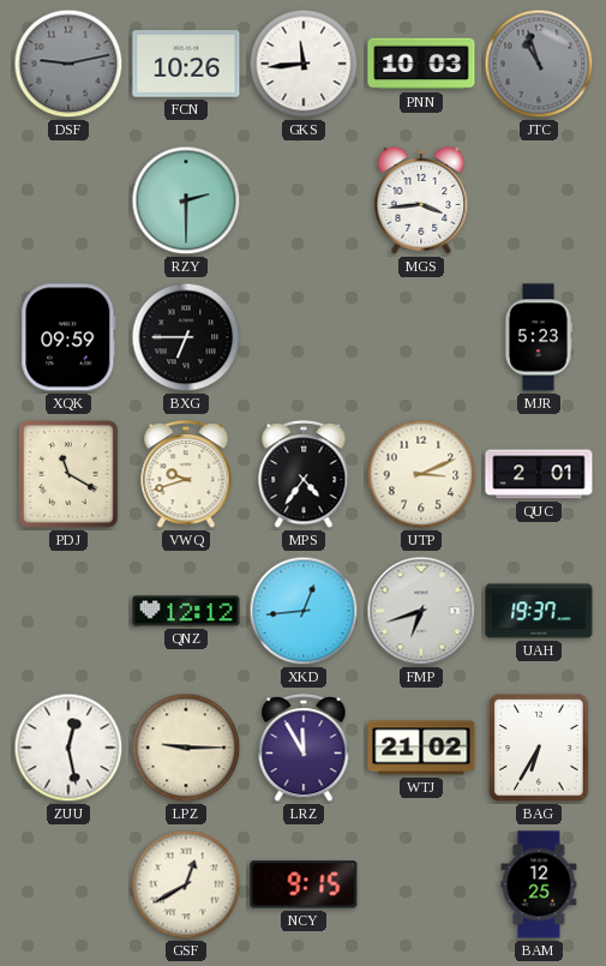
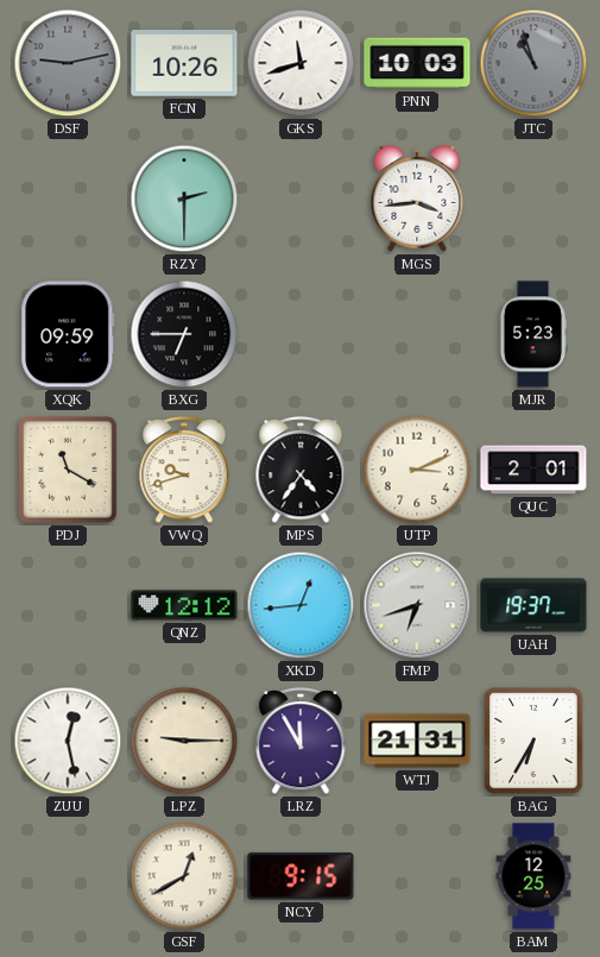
GKS: 11:44 -> 11:42 (301, 63)
WTJ: 21:02 -> 21:31 (417, 741)
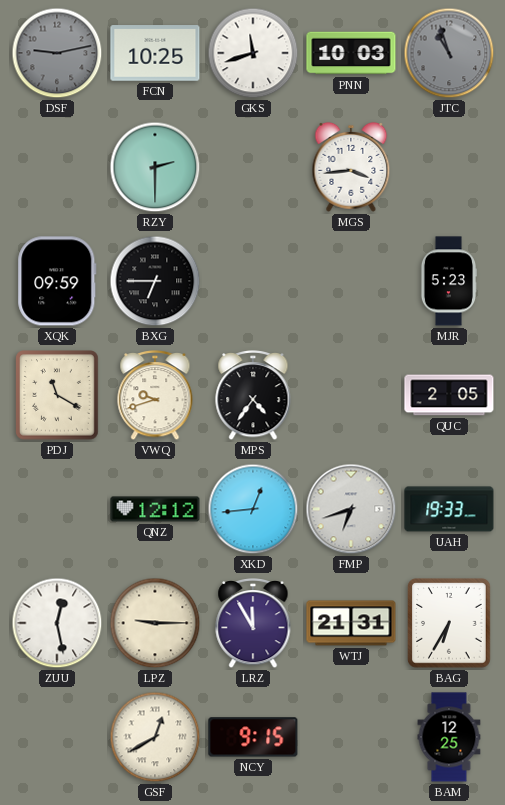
FCN: 10:26 -> 10:25 (155, 53)
UTP: 3:11 -> none (417, 470)
QUC: 2:01 -> 2:05 (449, 395)
UAH: 19:37 -> 19:33 (449, 509)
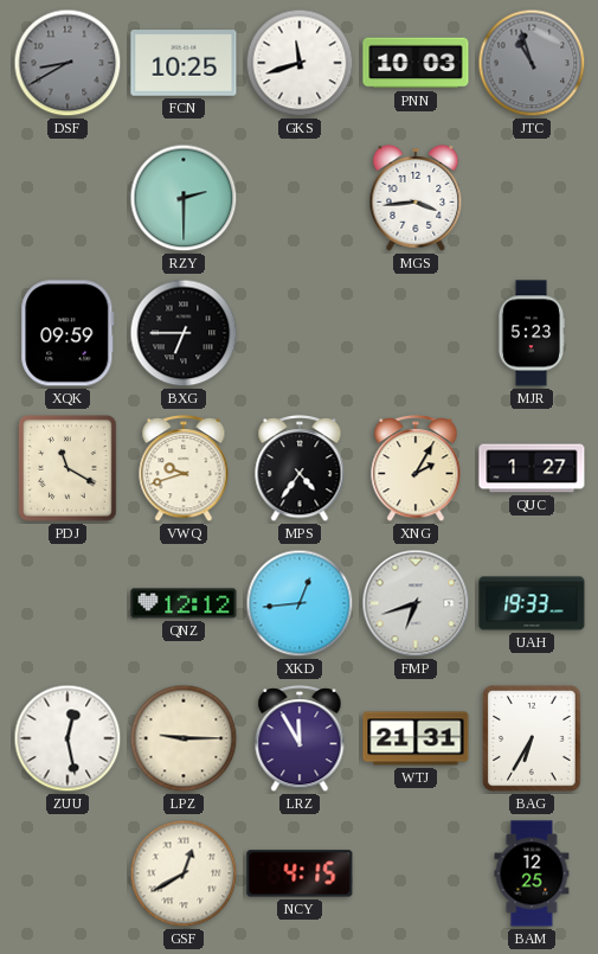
DSF: 9:13 -> 8:40 (67, 63)
XNG: none -> 2:05 (416, 469)
QUC: 2:05 -> 1:27 (532, 468)
NCY: 9:15 -> 4:15 (300, 873)
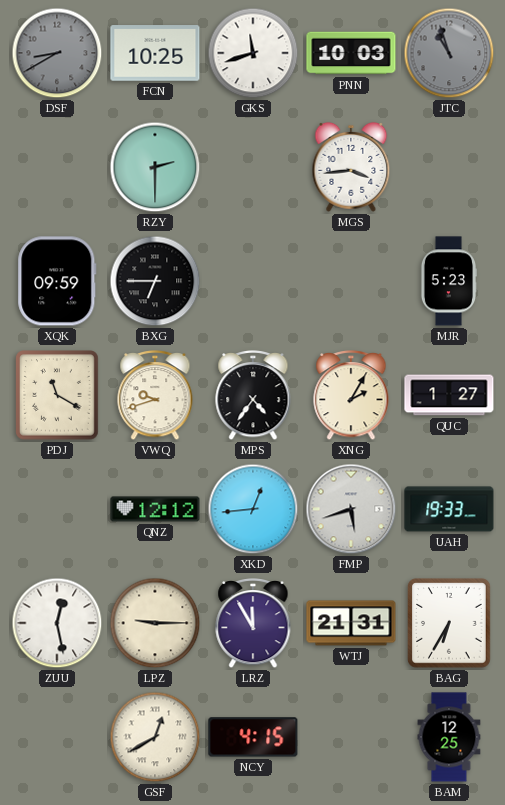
FMP: 6:42 -> 5:42 (351, 509)
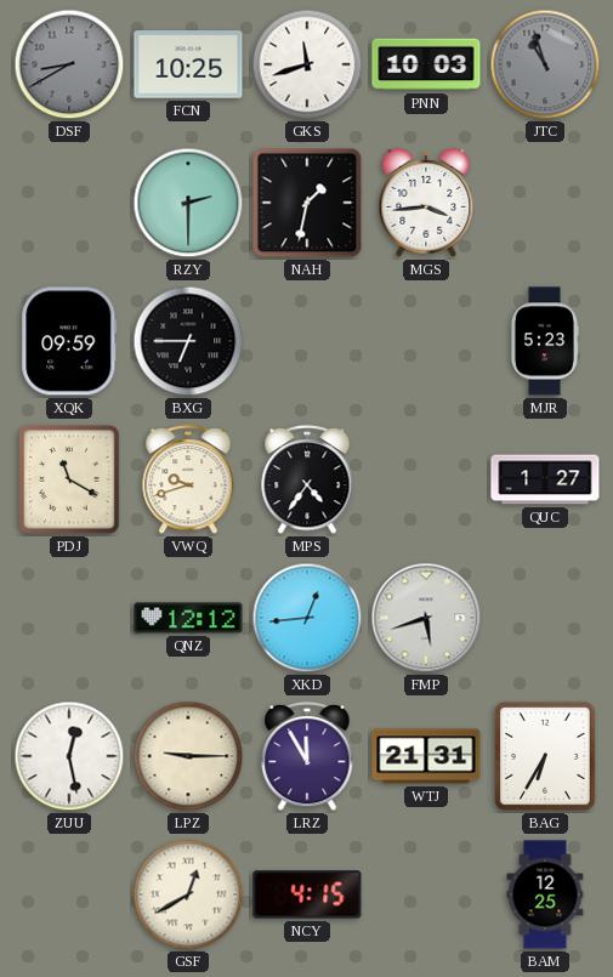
NAH: none -> 1:32 (307, 203)
XNG: 2:05 -> none (351, 396)
UAH: 19:33 -> none (449, 509)
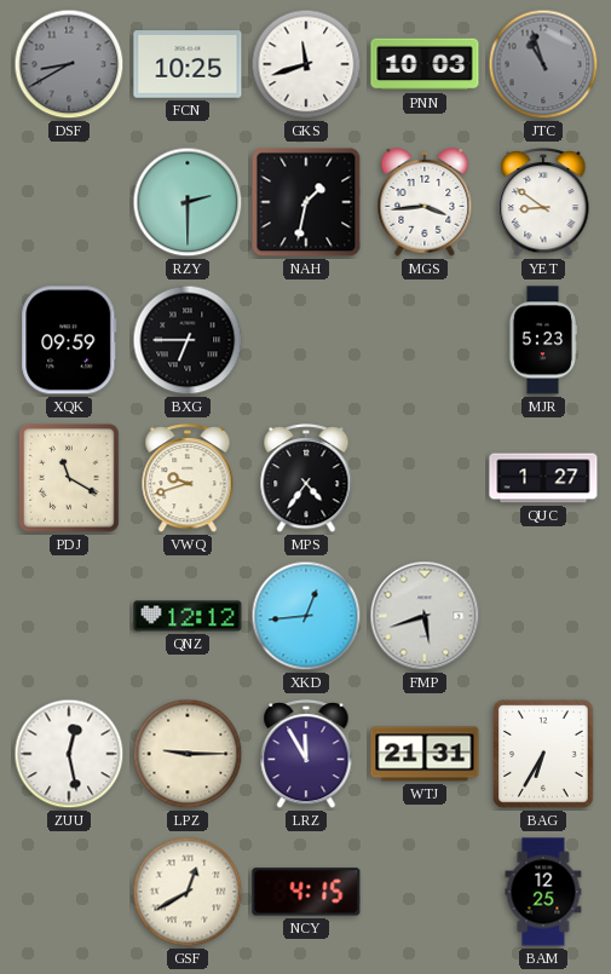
YET: none -> 8:51 (543, 203)
